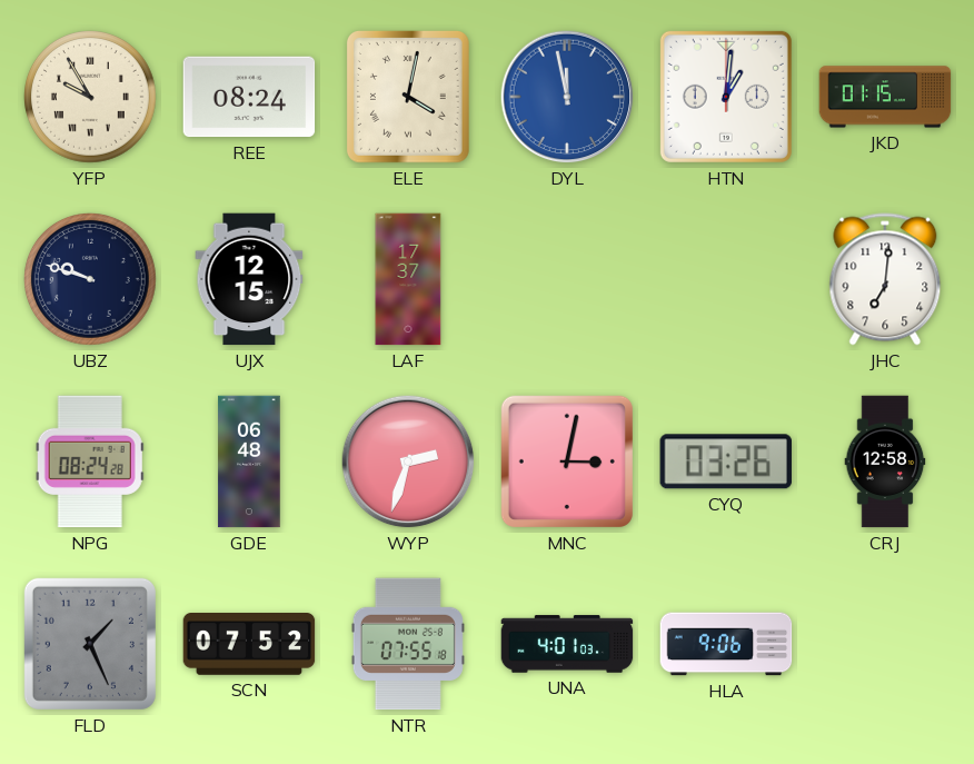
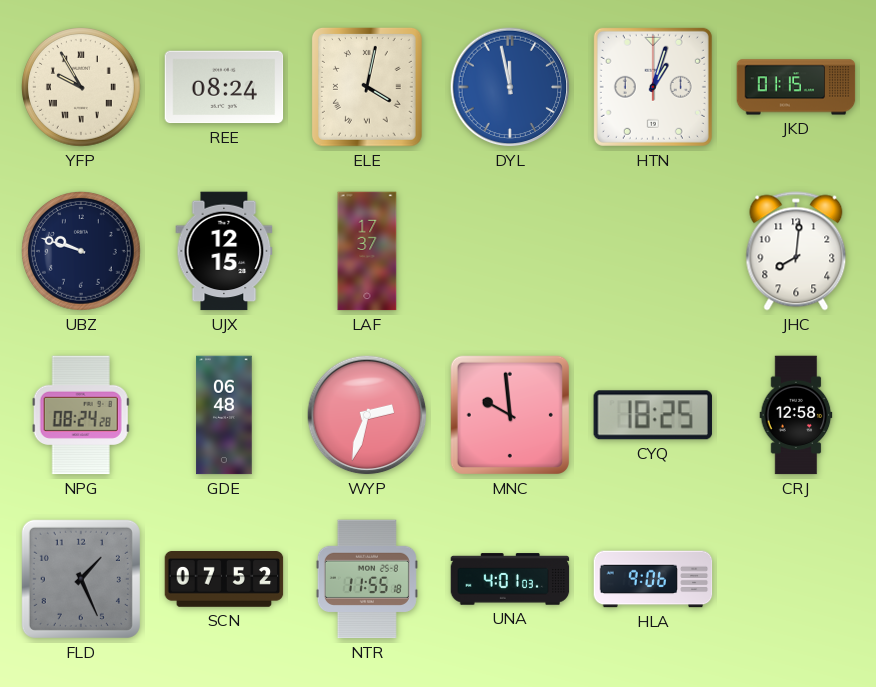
HTN: 1:01 -> 1:03 (653, 87)
JHC: 7:01 -> 8:01 (796, 251)
MNC: 3:02 -> 9:59 (510, 415)
CYQ: 03:26 -> 18:25 (653, 415)
NTR: 07:55 -> 11:55 (367, 579)
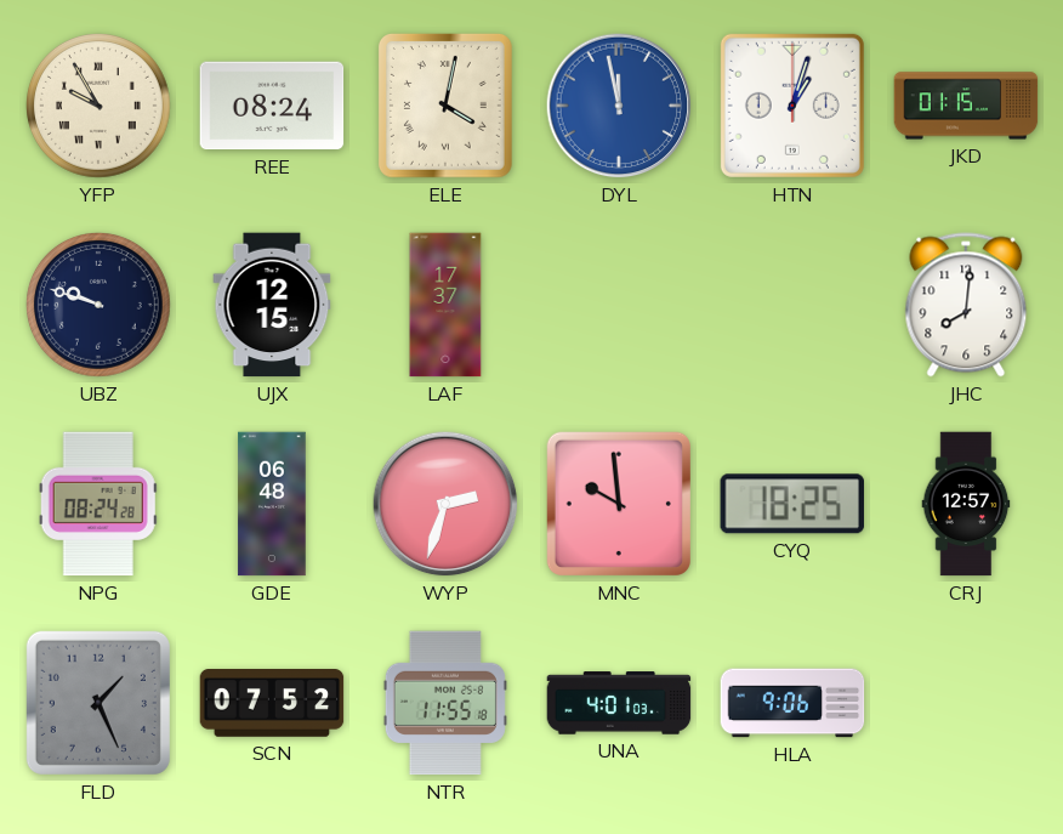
CRJ: 12:58 -> 12:57 (966, 504)
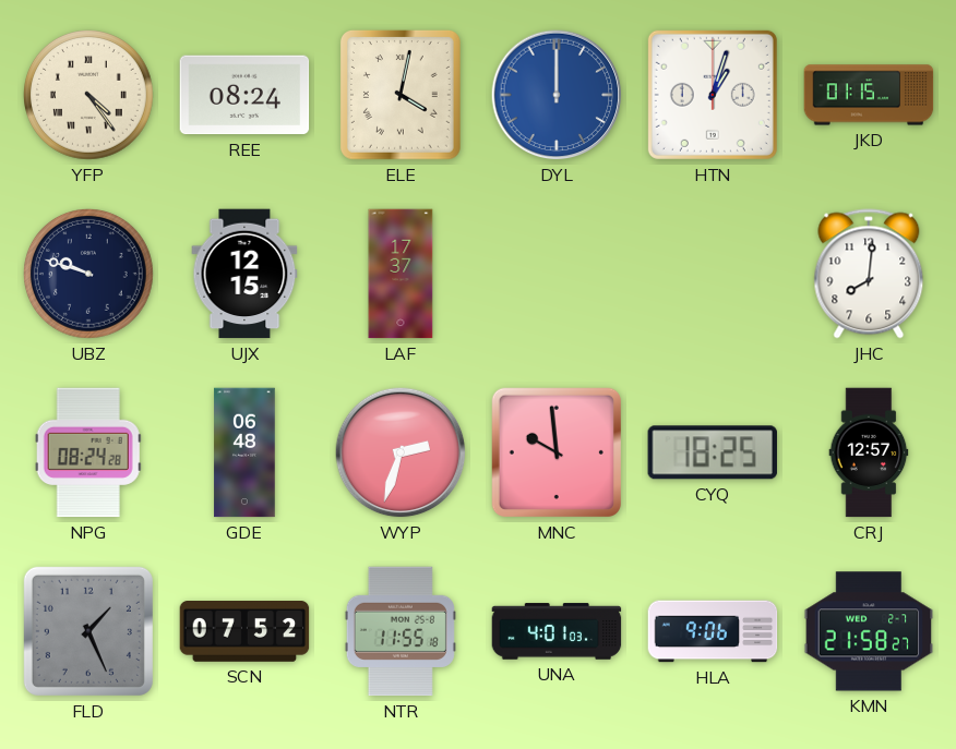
YFP: 9:55 -> 4:24 (89, 96)
DYL: 11:58 -> 12:00 (557, 95)
KMN: none -> 21:58 (869, 631)
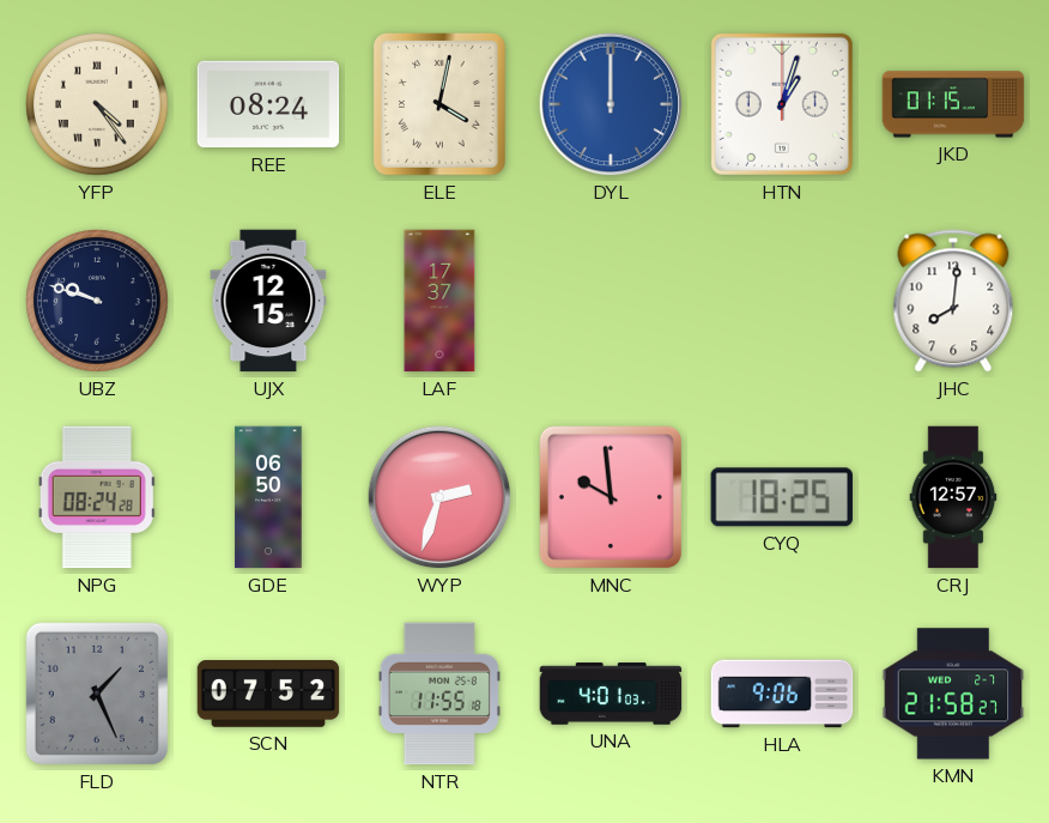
GDE: 06:48 -> 06:50 (268, 497)
